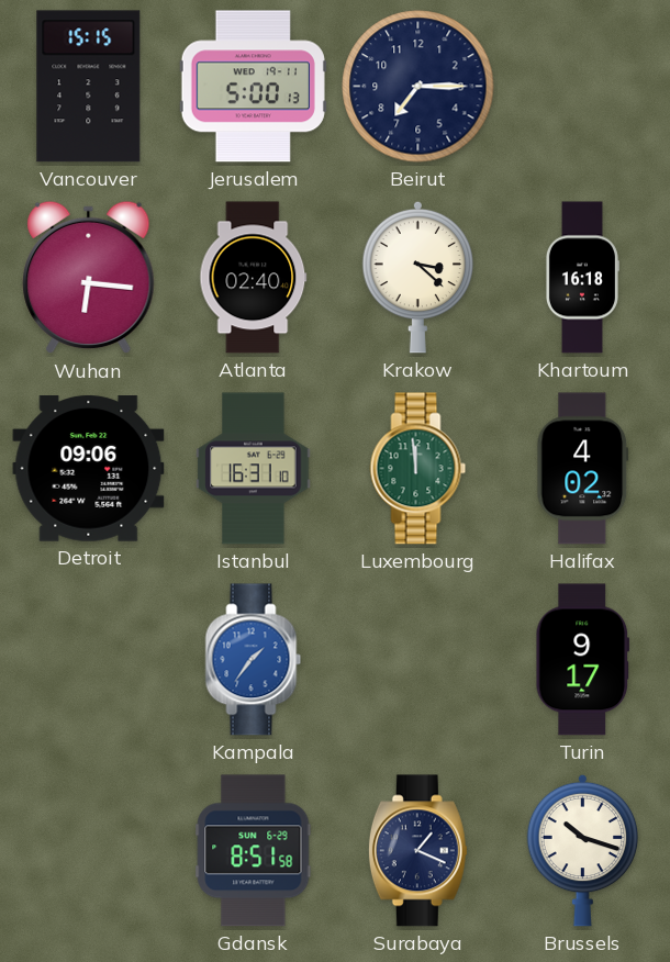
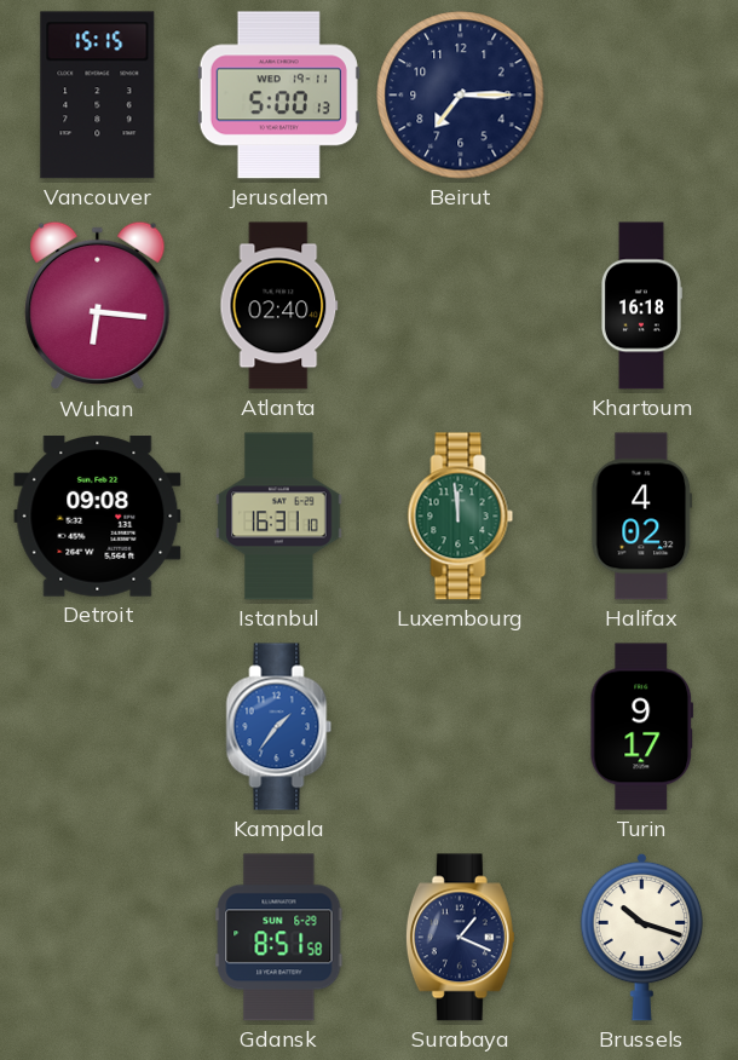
Krakow: 3:22 -> none (418, 277)
Detroit: 09:06 -> 09:08 (98, 517)
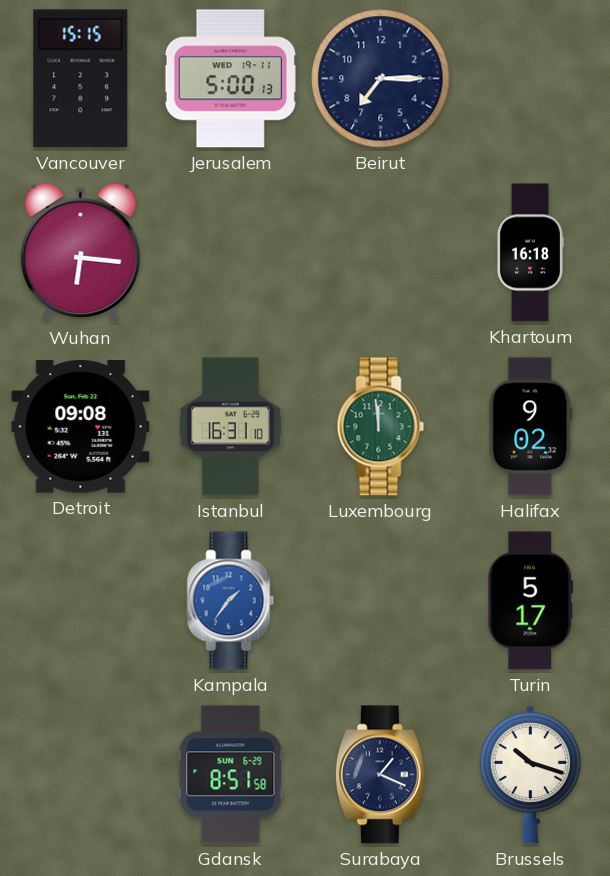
Atlanta: 02:40 -> none (279, 306)
Halifax: 4:02 -> 9:02 (531, 427)
Turin: 9:17 -> 5:17 (531, 601)
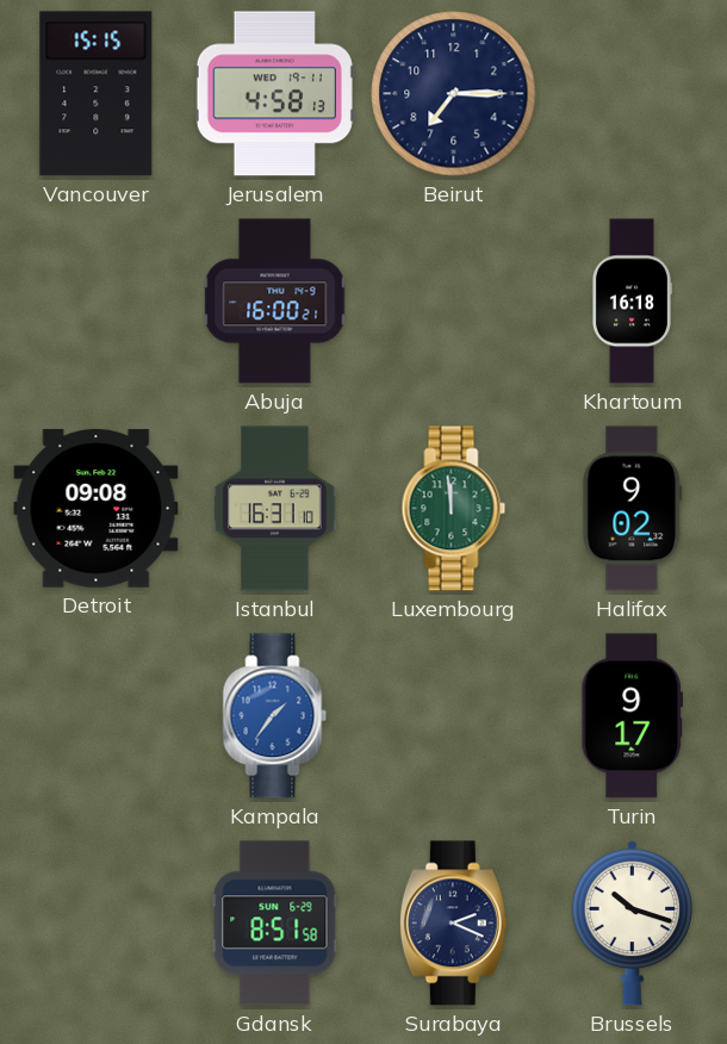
Jerusalem: 5:00 -> 4:58 (274, 94)
Wuhan: 6:16 -> none (81, 253)
Abuja: none -> 16:00 (275, 302)
Turin: 5:17 -> 9:17 (633, 716)
Surabaya: 1:19 -> 2:19 (453, 924)
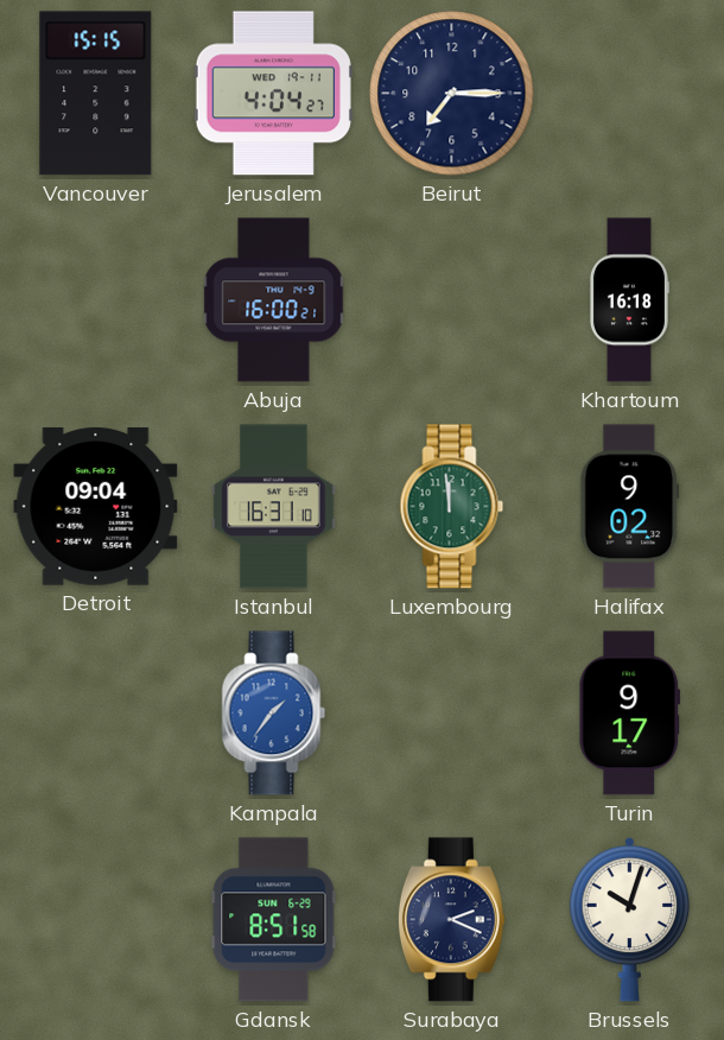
Jerusalem: 4:58 -> 4:04 (273, 94)
Detroit: 09:08 -> 09:04 (96, 507)
Brussels: 10:18 -> 10:03 (630, 919)
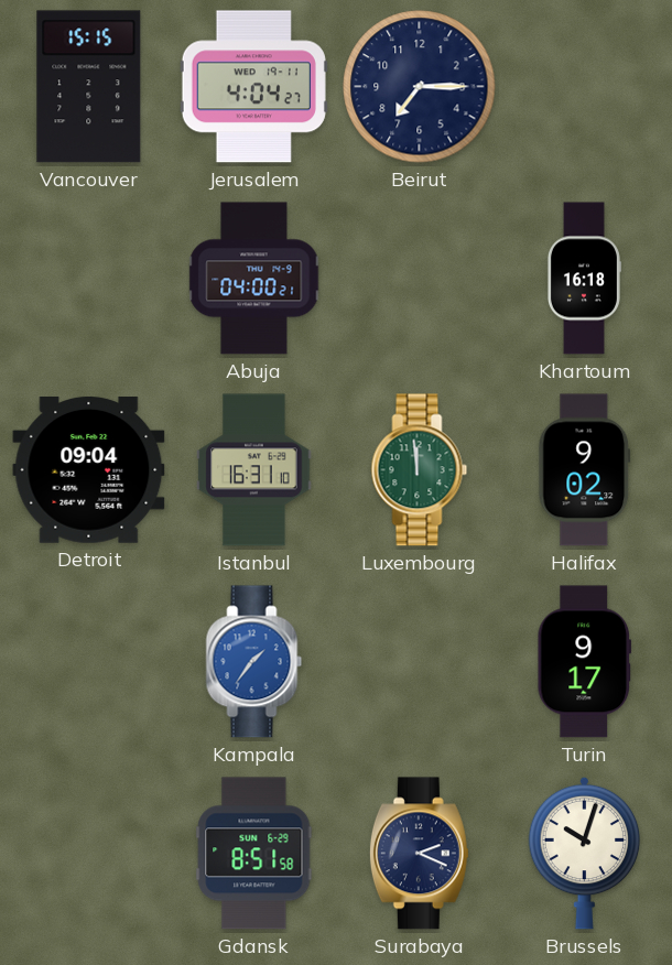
Abuja: 16:00 -> 04:00 (254, 279)
